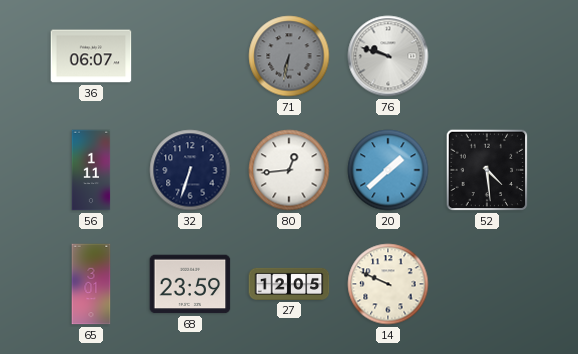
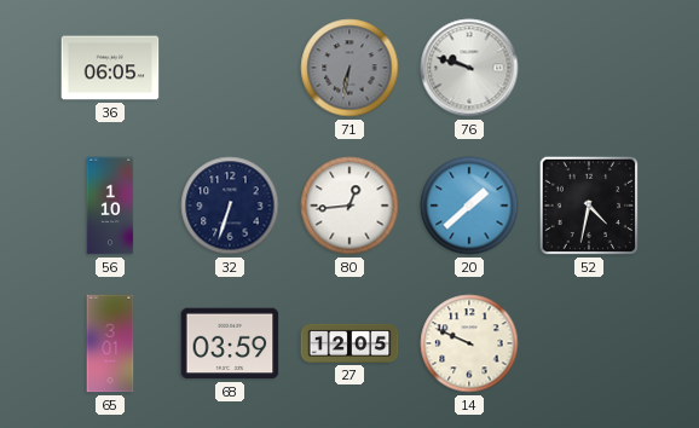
36: 06:07 -> 06:05 (110, 68)
56: 1:11 -> 1:10 (110, 206)
52: 4:29 -> 4:32 (589, 206)
68: 23:59 -> 03:59 (230, 343)
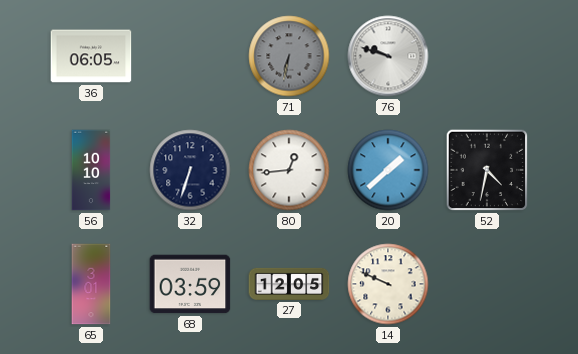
56: 1:10 -> 10:10 (91, 170)
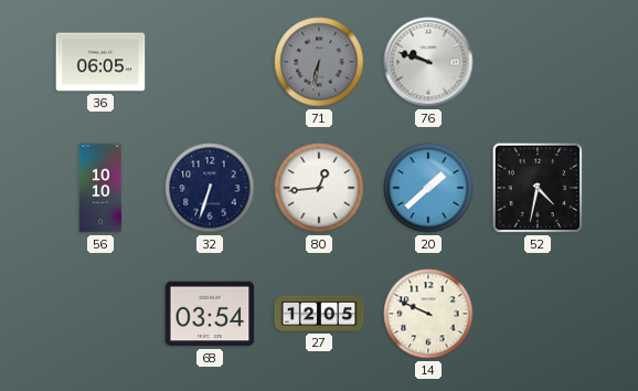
65: 3:01 -> none (91, 284)
68: 03:59 -> 03:54 (210, 314)
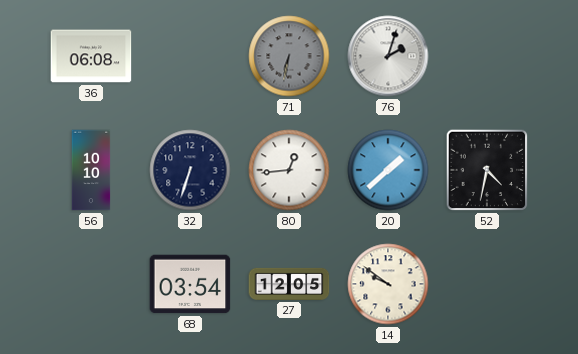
36: 06:05 -> 06:08 (91, 56)
76: 9:48 -> 2:03 (388, 56)
14: 9:49 -> 9:51 (388, 284)
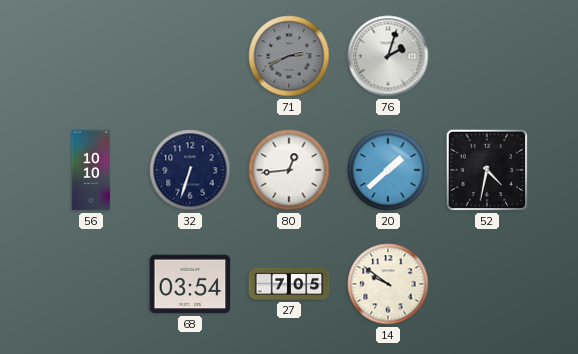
36: 06:08 -> none (91, 56)
71: 6:32 -> 2:41 (289, 56)
27: 12:05 -> 7:05 (289, 284)
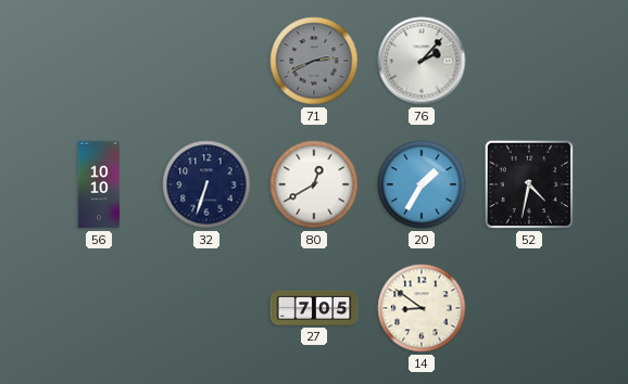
76: 2:03 -> 2:07 (422, 61)
80: 12:44 -> 12:40 (314, 184)
20: 1:38 -> 1:35 (422, 184)
68: 03:54 -> none (190, 284)
14: 9:51 -> 8:51 (422, 308)
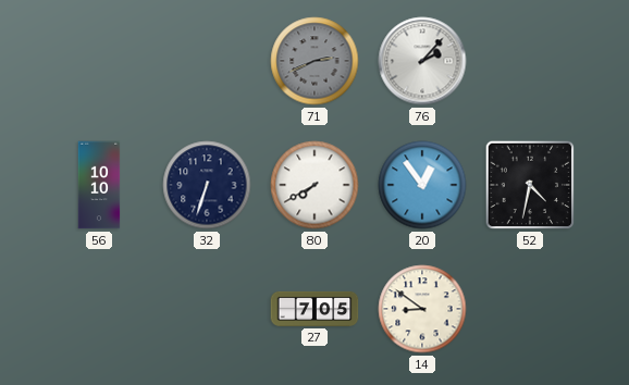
80: 12:40 -> 7:40 (314, 185)
20: 1:35 -> 12:54 (422, 185)
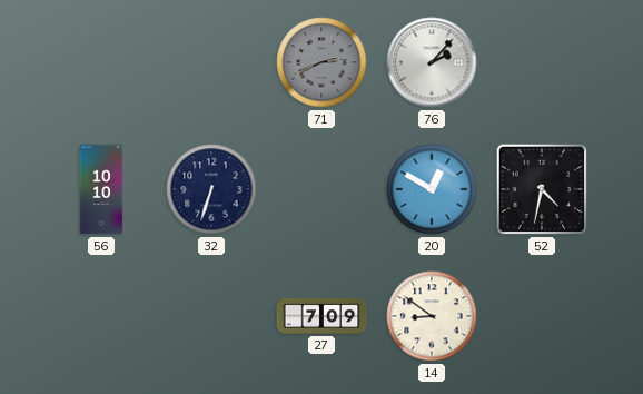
80: 7:40 -> none (314, 185)
20: 12:54 -> 12:50 (432, 189)
27: 7:05 -> 7:09 (321, 316)
